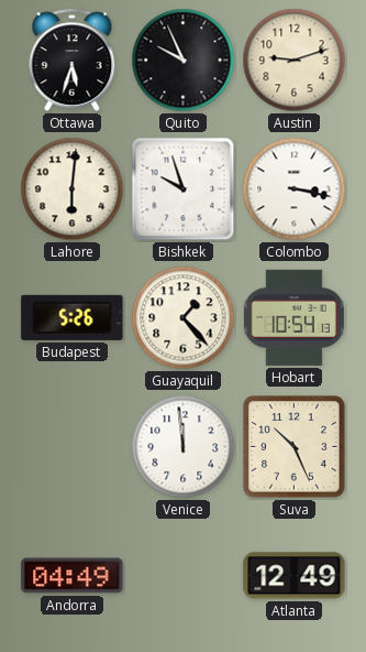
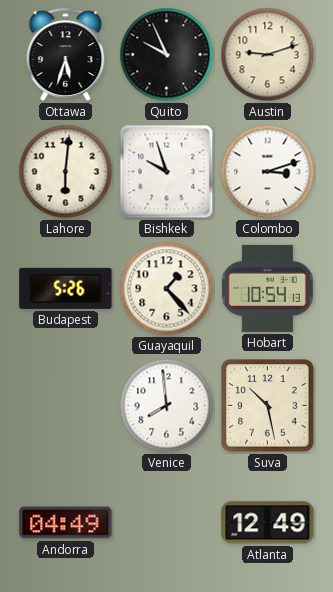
Colombo: 3:17 -> 3:12 (268, 172)
Venice: 11:59 -> 7:59 (167, 406)
Suva: 10:26 -> 10:28 (268, 406)
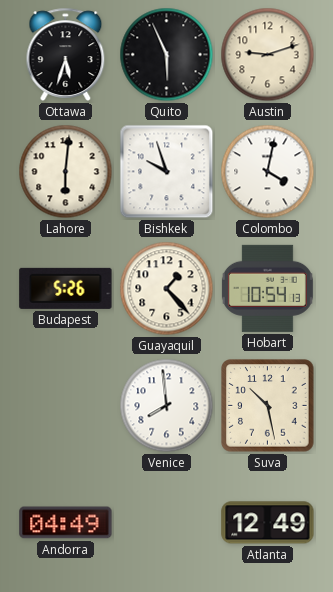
Quito: 9:56 -> 5:56 (167, 55)
Colombo: 3:12 -> 4:02 (268, 172)
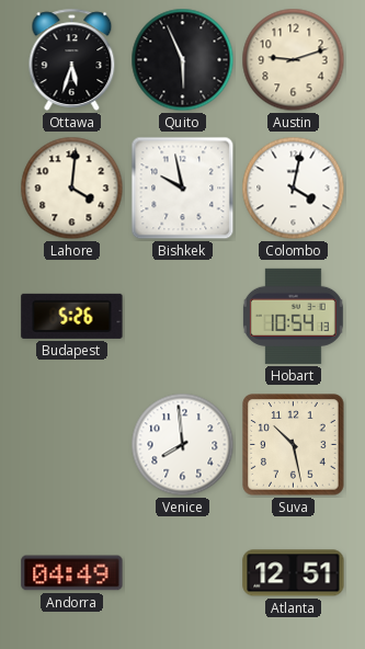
Lahore: 6:01 -> 4:01 (72, 189)
Bishkek: 9:57 -> 9:58 (183, 189)
Guayaquil: 1:23 -> none (167, 289)
Atlanta: 12:49 -> 12:51 (294, 573)
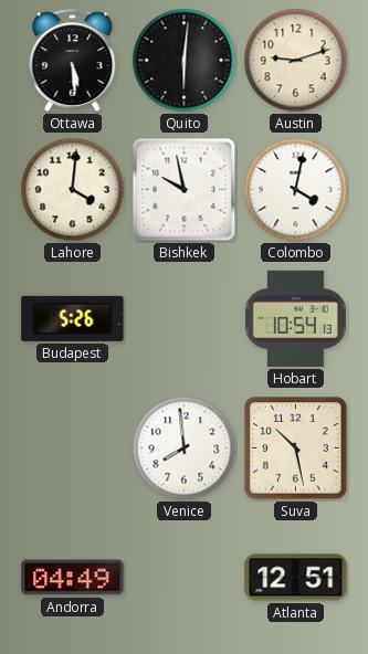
Ottawa: 5:33 -> 5:29 (73, 60)
Quito: 5:56 -> 6:01 (185, 61)
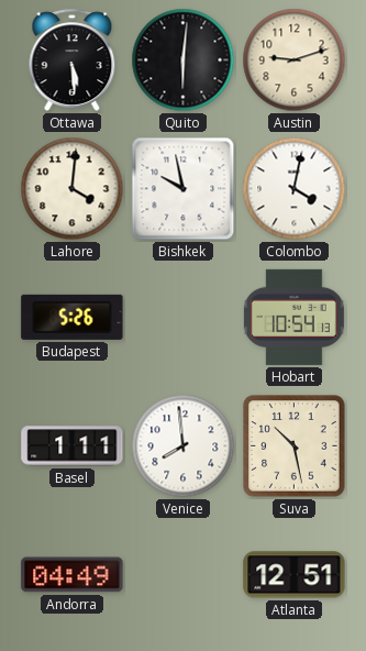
Basel: none -> 1:11 (73, 446)
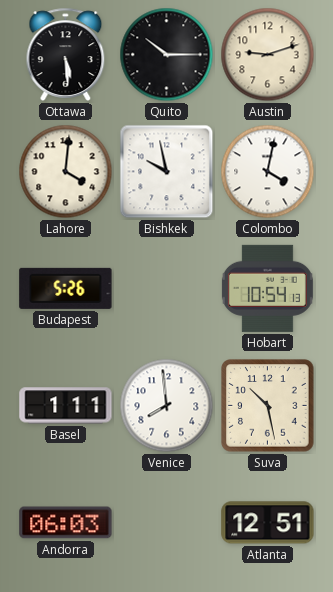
Quito: 6:01 -> 10:15 (167, 55)
Andorra: 04:49 -> 06:03 (66, 523)
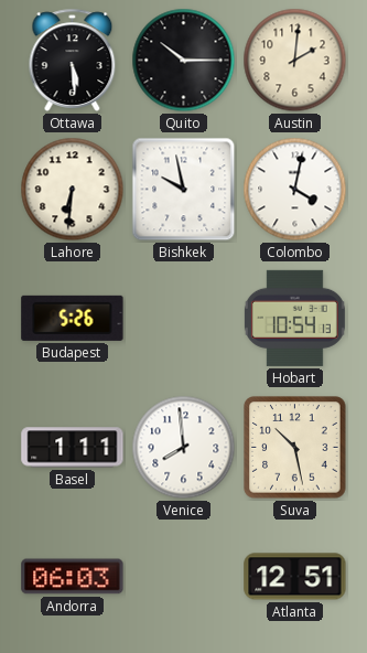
Austin: 9:12 -> 2:01 (295, 61)
Lahore: 4:01 -> 6:31 (73, 190)
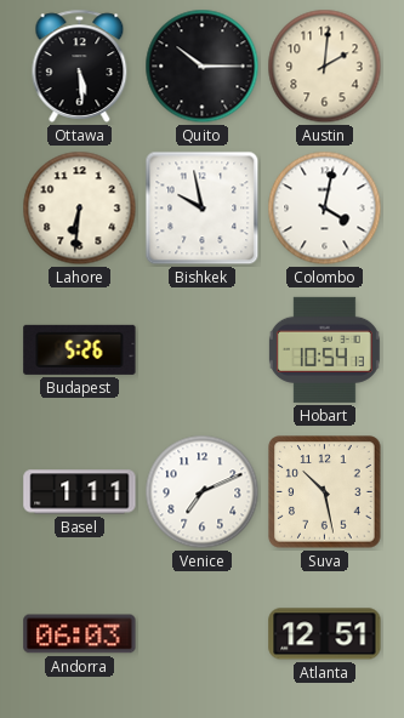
Venice: 7:59 -> 7:11 (203, 492)
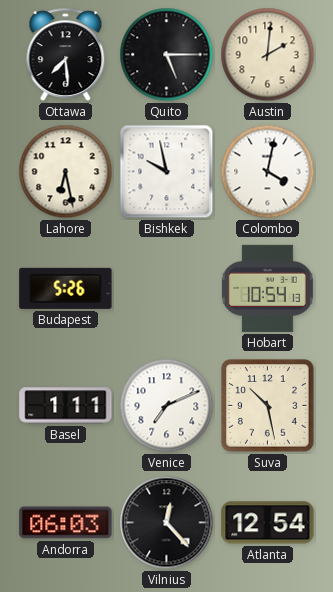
Ottawa: 5:29 -> 7:29 (66, 54)
Quito: 10:15 -> 5:15 (167, 55)
Lahore: 6:31 -> 6:28 (66, 172)
Vilnius: none -> 12:23 (167, 523)
Atlanta: 12:51 -> 12:54 (268, 523)
